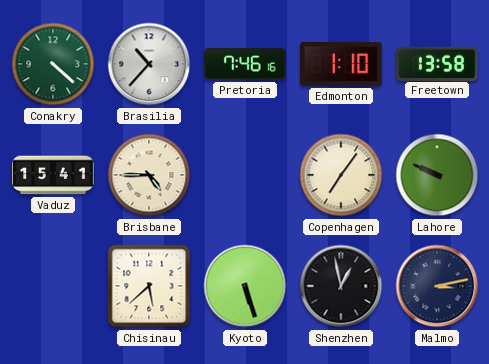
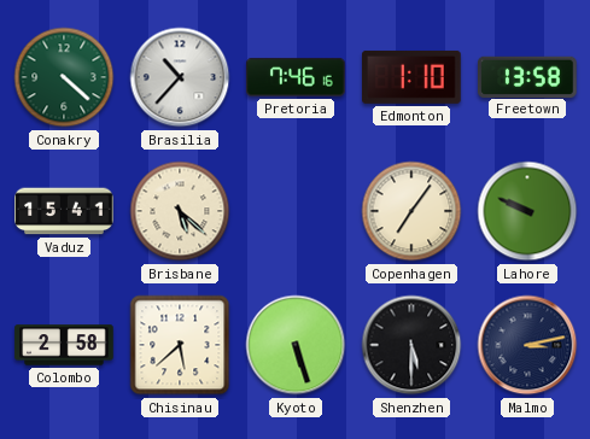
Brisbane: 4:45 -> 5:22 (180, 211)
Colombo: none -> 2:58 (64, 345)
Shenzhen: 12:58 -> 5:30 (411, 345)
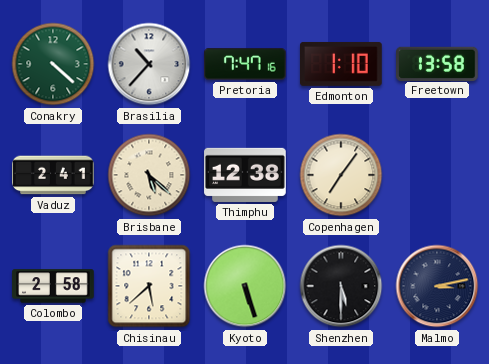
Pretoria: 7:46 -> 7:47 (245, 64)
Vaduz: 15:41 -> 2:41 (53, 175)
Thimphu: none -> 12:38 (245, 175)
Lahore: 9:49 -> none (527, 211)
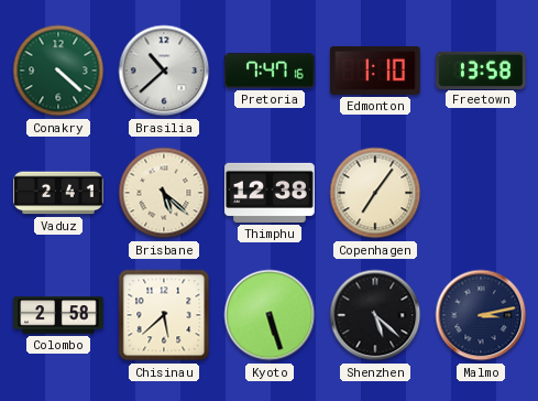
Brasilia: 10:37 -> 10:38 (164, 71)
Shenzhen: 5:30 -> 5:22 (375, 315)
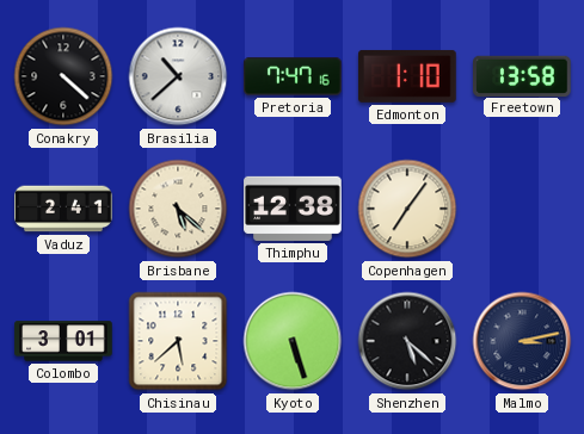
Conakry dial: green -> black (63, 76)
Colombo: 2:58 -> 3:01 (63, 341)
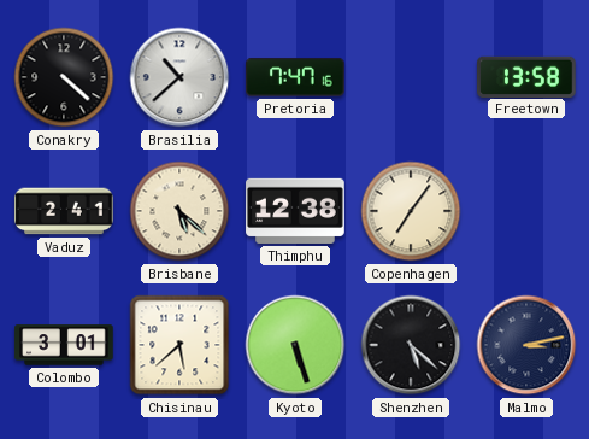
Edmonton: 1:10 -> none (407, 76)
